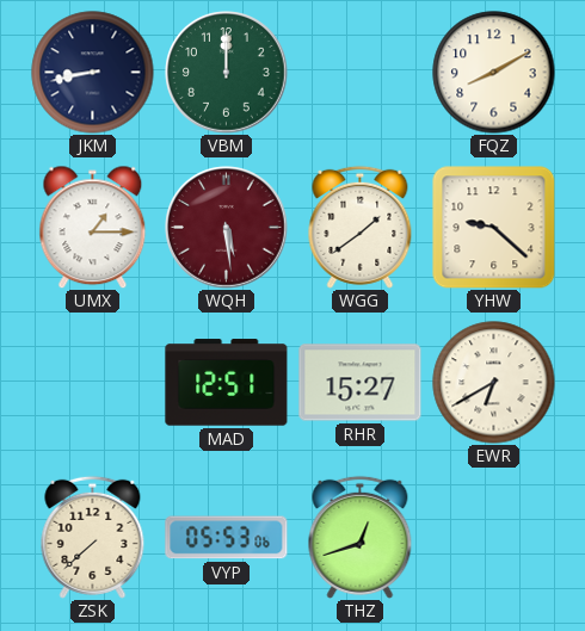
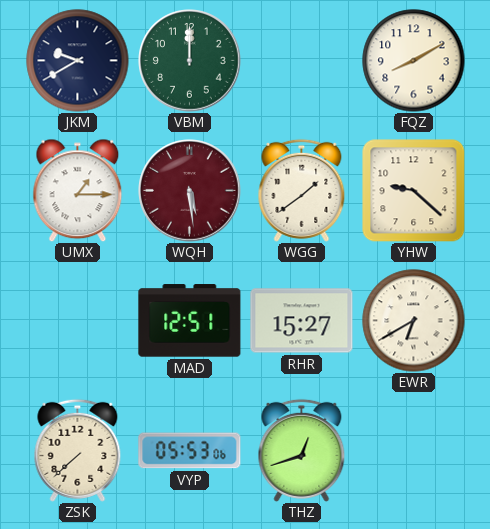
JKM: 8:43 -> 9:40 (78, 61)
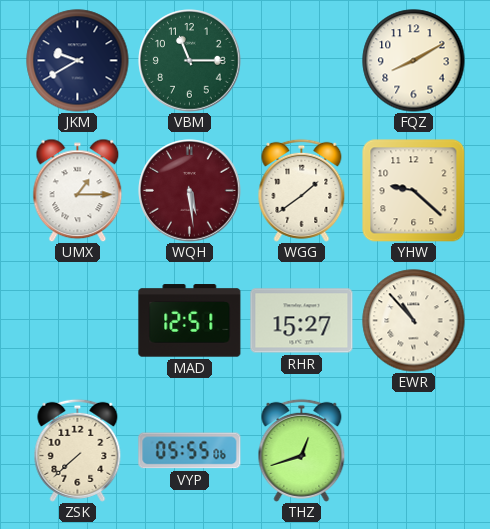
VBM: 12:00 -> 11:15 (190, 61)
EWR: 6:40 -> 10:53 (414, 321)
VYP: 05:53 -> 05:55 (190, 451)
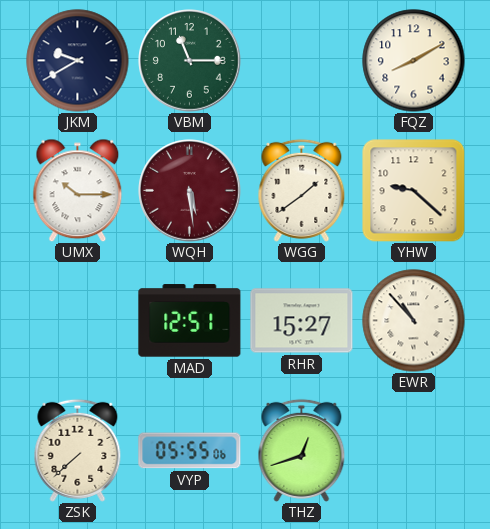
UMX: 1:15 -> 10:15 (78, 190)
